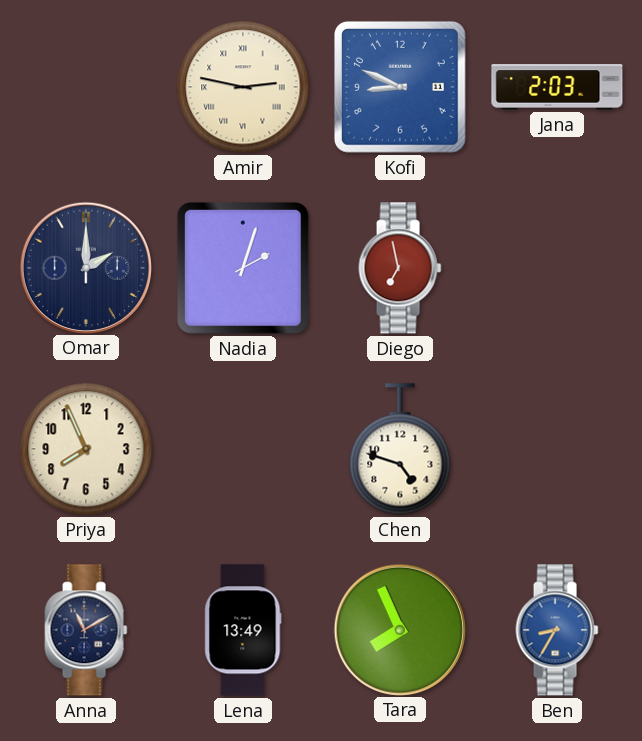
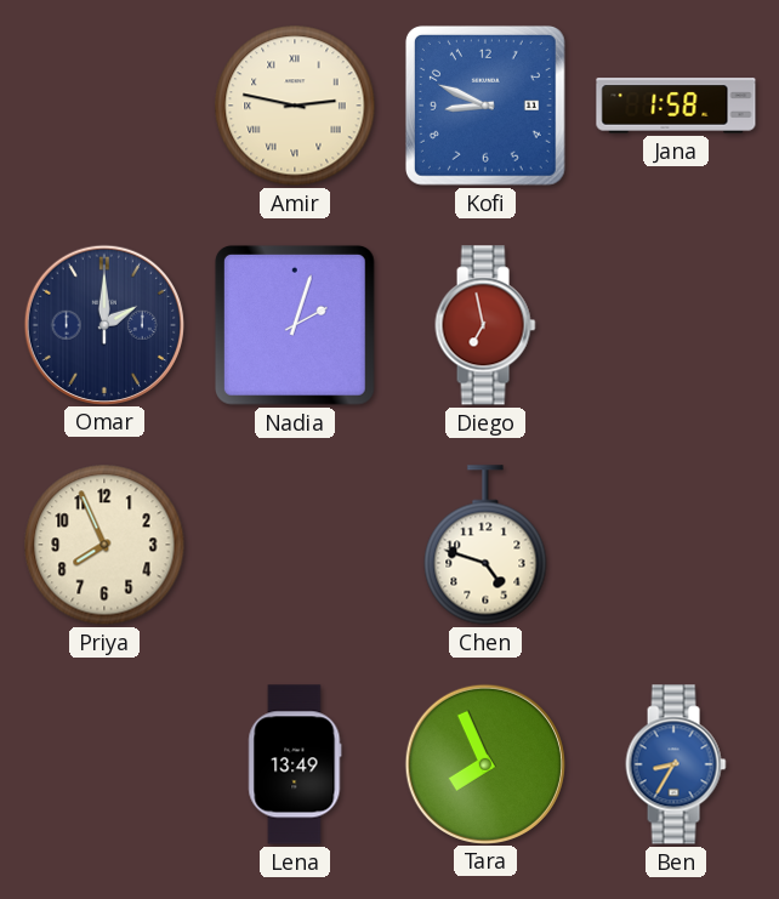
Jana: 2:03 -> 1:58 (676, 106)
Anna: 11:10 -> none (86, 630)
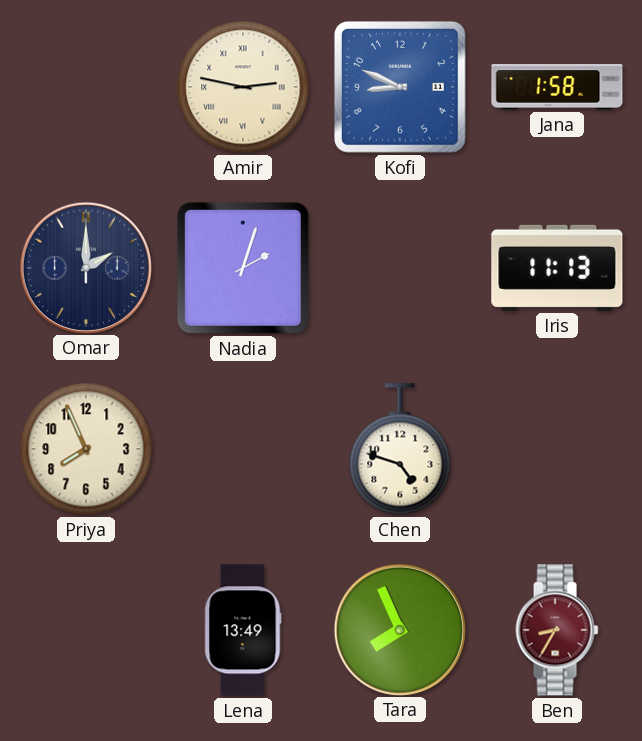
Diego: 6:58 -> none (485, 325)
Iris: none -> 11:13 (557, 268)
Ben dial: blue -> burgundy (557, 630)
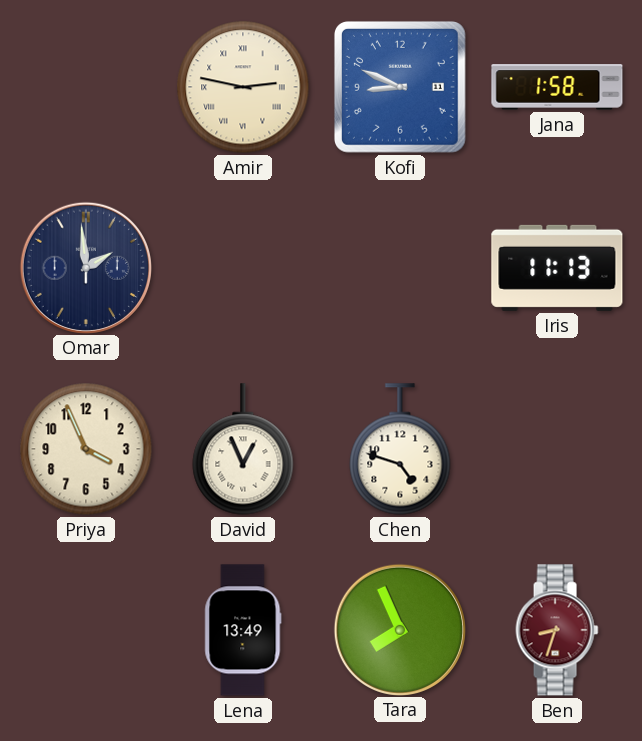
Omar: 2:00 -> 1:59 (85, 267)
Nadia: 2:03 -> none (243, 268)
Priya: 7:56 -> 3:56 (86, 449)
David: none -> 12:56 (243, 449)
Ben: 8:35 -> 8:33 (557, 630)
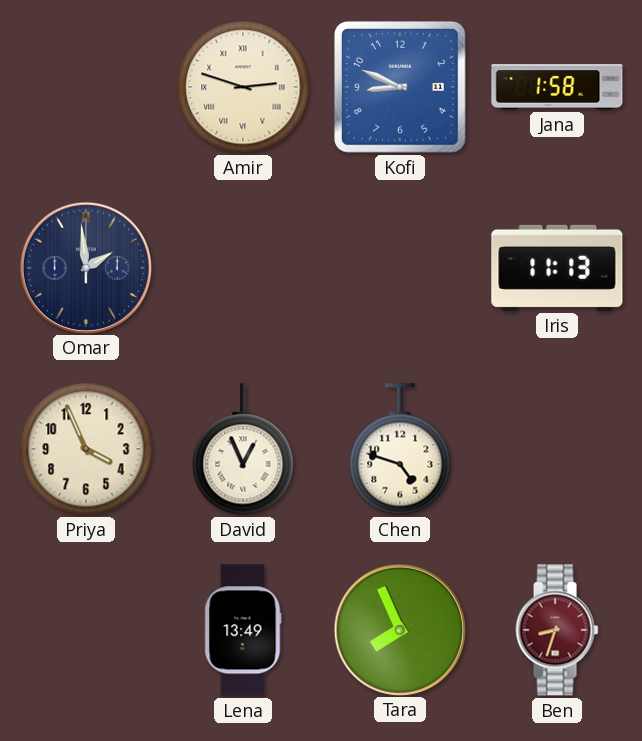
Amir: 2:47 -> 2:48 (243, 87)
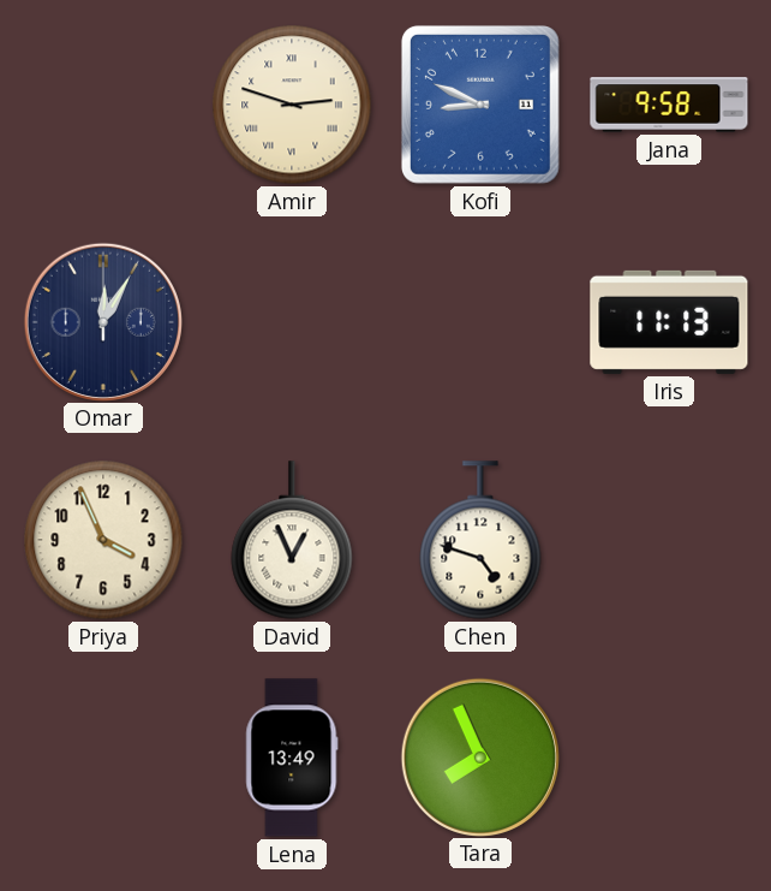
Jana: 1:58 -> 9:58 (669, 105)
Omar: 1:59 -> 12:05 (102, 321)
Ben: 8:33 -> none (557, 630)
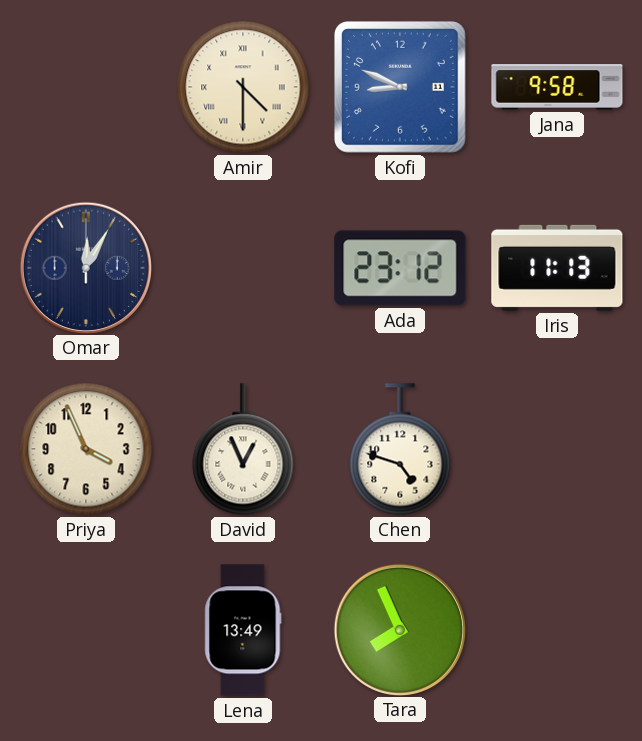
Amir: 2:48 -> 4:30 (243, 87)
Ada: none -> 23:12 (400, 268)
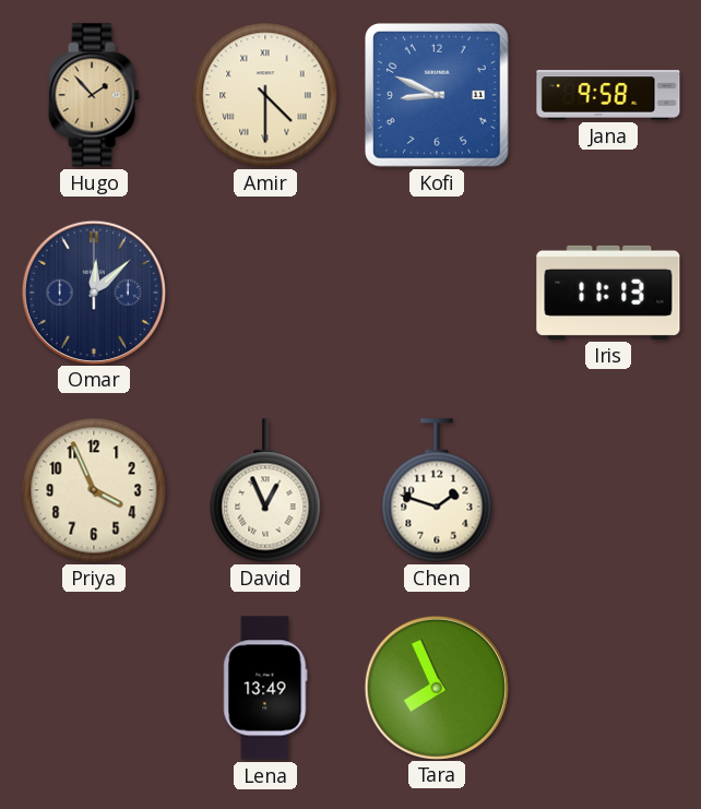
Hugo: none -> 1:53 (94, 95)
Omar: 12:05 -> 12:08 (93, 292)
Ada: 23:12 -> none (400, 268)
Chen: 4:48 -> 1:48 (437, 490)
